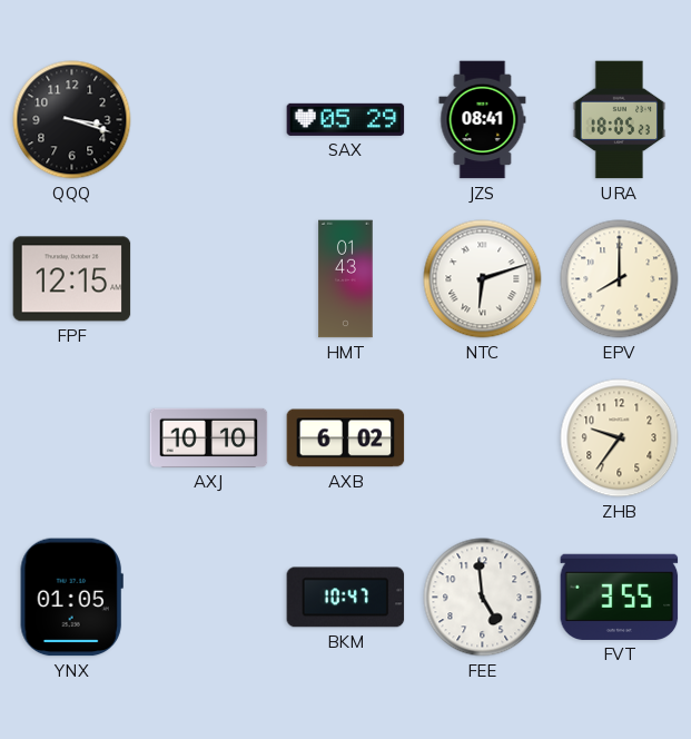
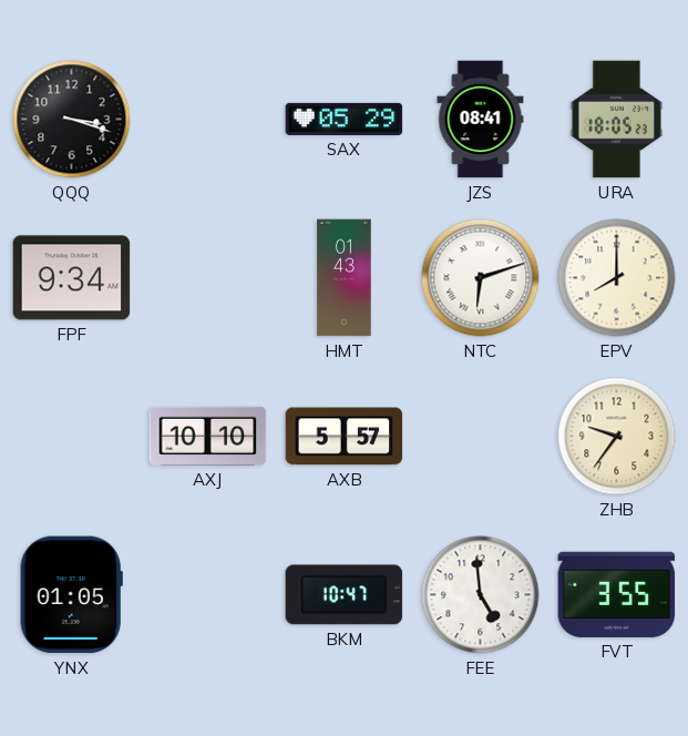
FPF: 12:15 -> 9:34 (72, 278)
AXB: 6:02 -> 5:57 (345, 437)
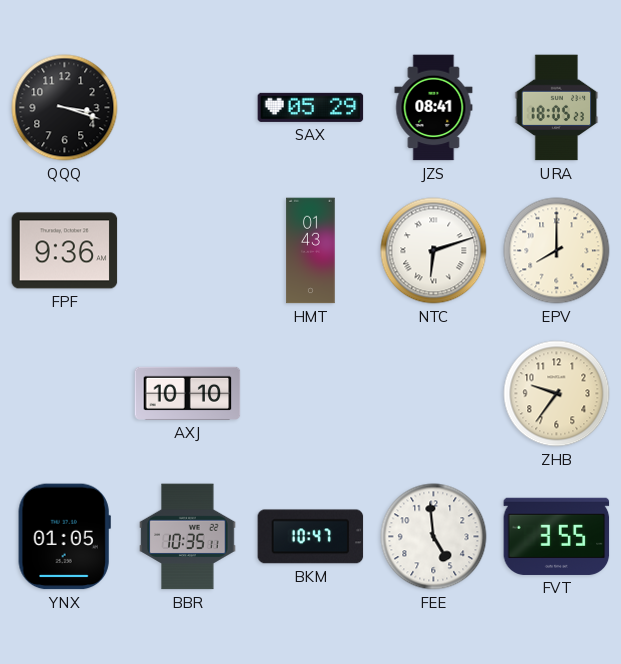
FPF: 9:34 -> 9:36 (65, 251)
AXB: 5:57 -> none (345, 437)
BBR: none -> 10:35 (188, 537)
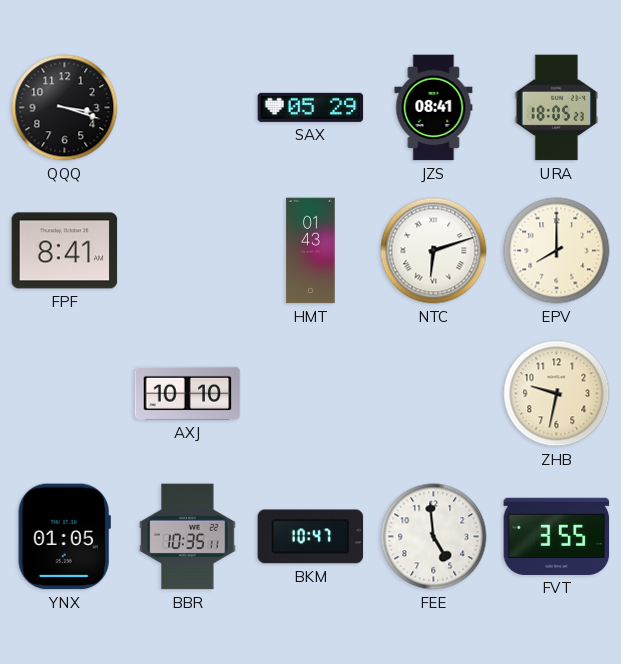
FPF: 9:36 -> 8:41 (65, 251)
ZHB: 9:36 -> 9:32 (557, 394)
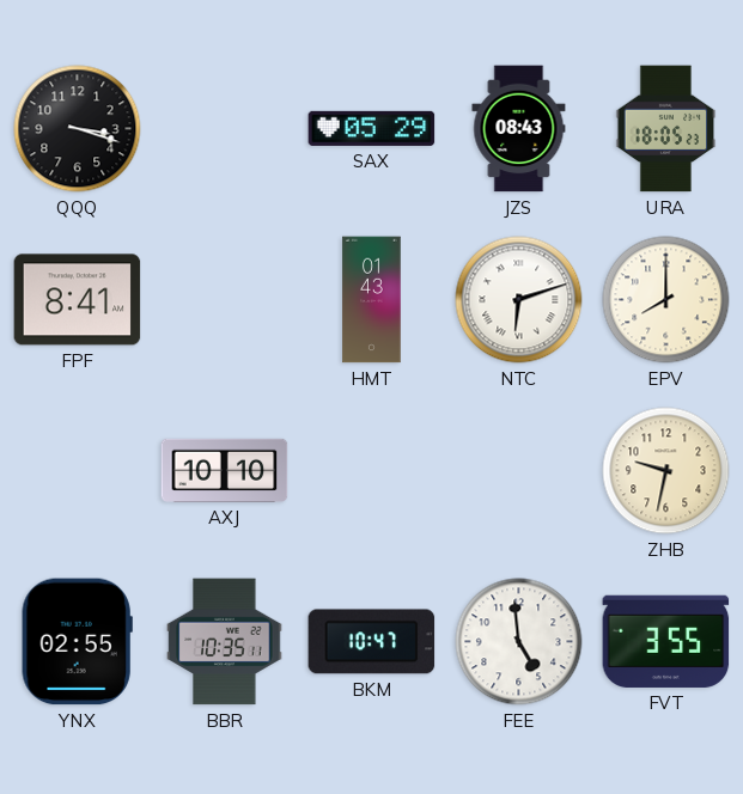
JZS: 08:41 -> 08:43 (519, 129)
YNX: 01:05 -> 02:55 (77, 642)
